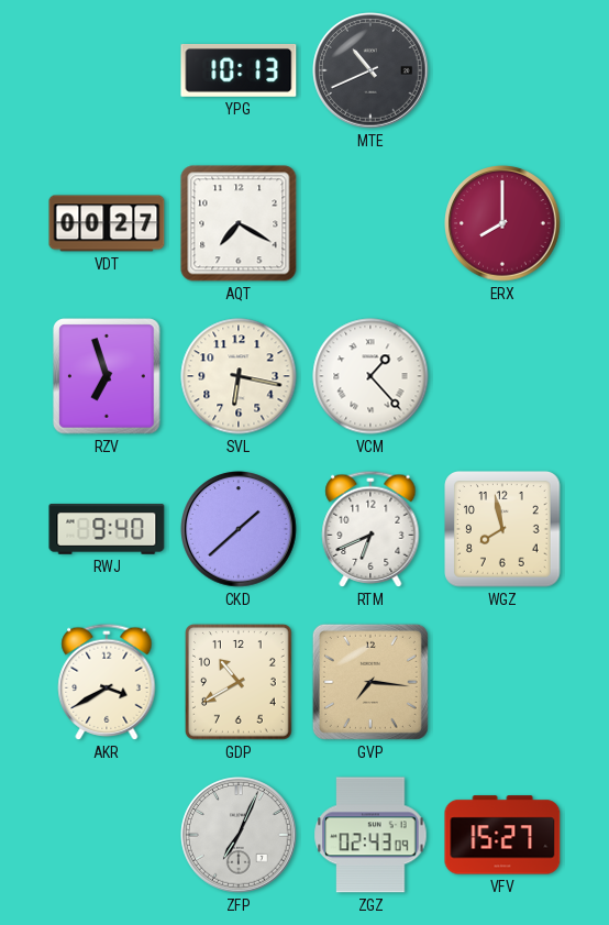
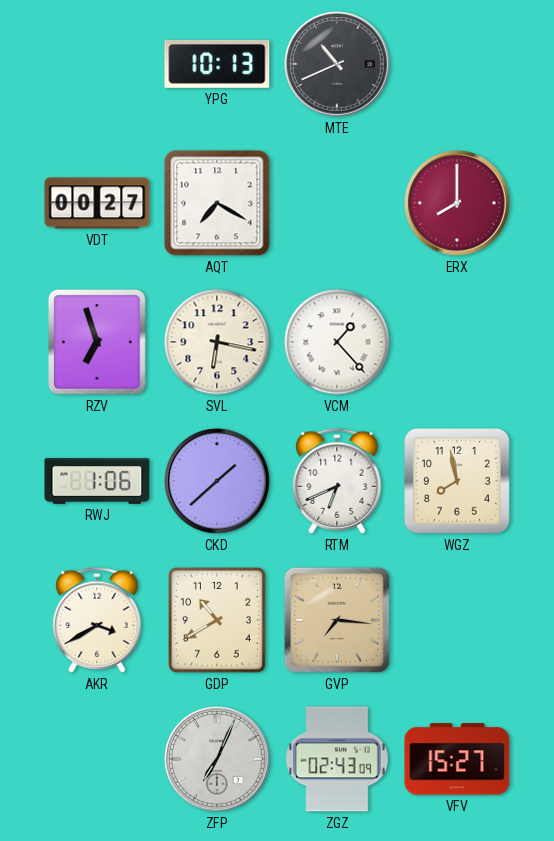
RWJ: 9:40 -> 1:06 (97, 482)
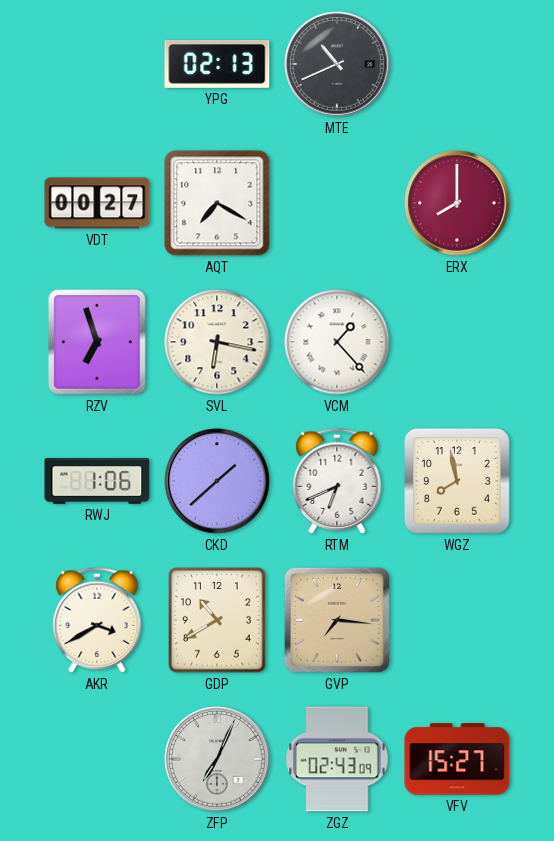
YPG: 10:13 -> 02:13 (217, 64)
